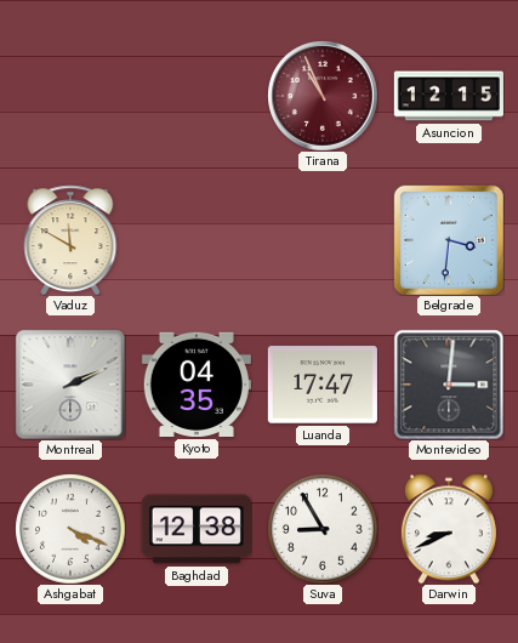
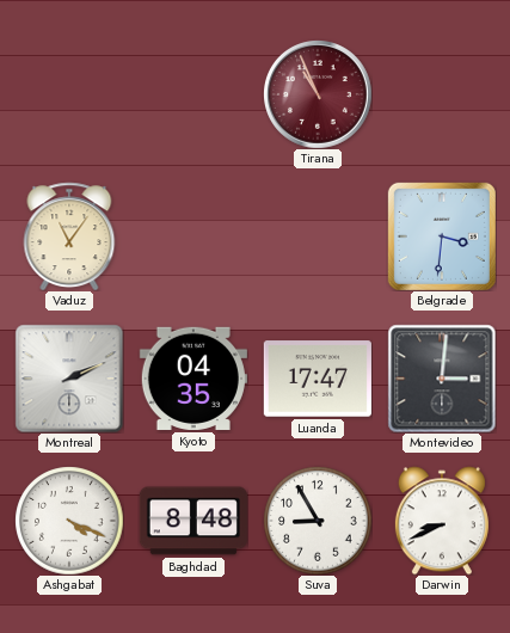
Asuncion: 12:15 -> none (449, 96)
Vaduz: 11:50 -> 11:06 (69, 236)
Baghdad: 12:38 -> 8:48 (193, 521)
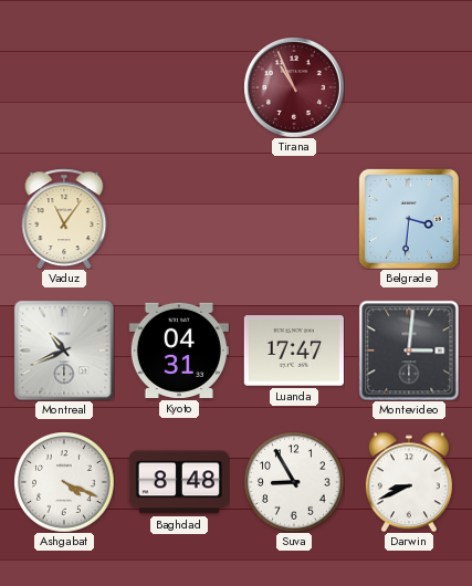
Montreal: 2:11 -> 10:41 (64, 350)
Kyoto: 04:35 -> 04:31 (179, 350)
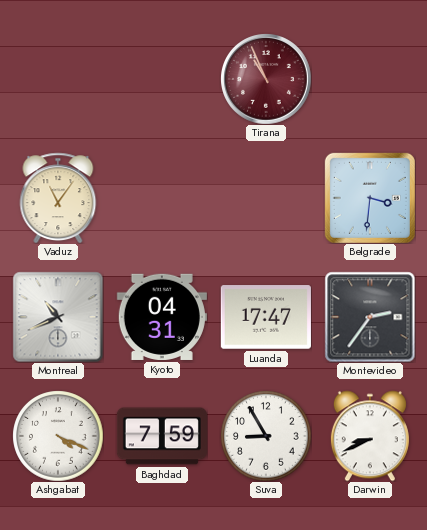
Montevideo: 3:01 -> 2:36 (370, 317)
Baghdad: 8:48 -> 7:59 (162, 436)
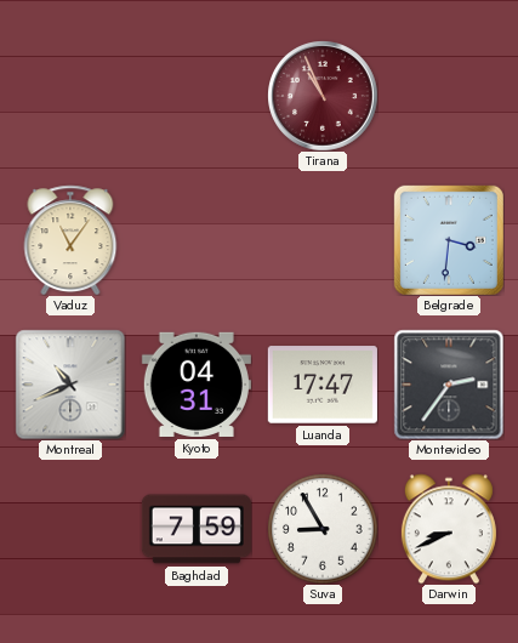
Ashgabat: 4:19 -> none (58, 436)
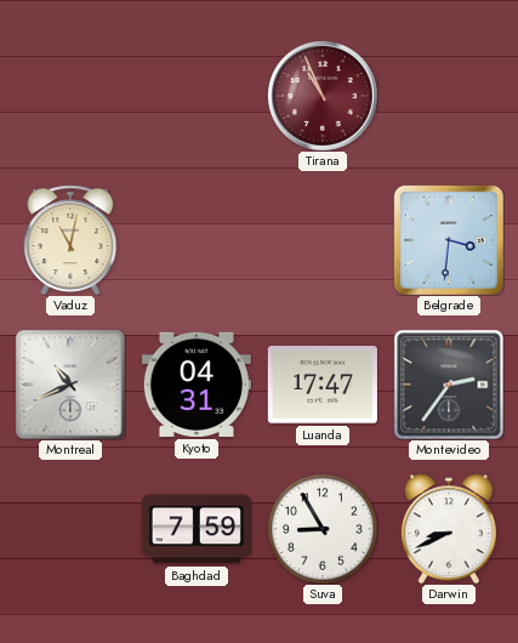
Vaduz: 11:06 -> 11:02 (70, 240)
